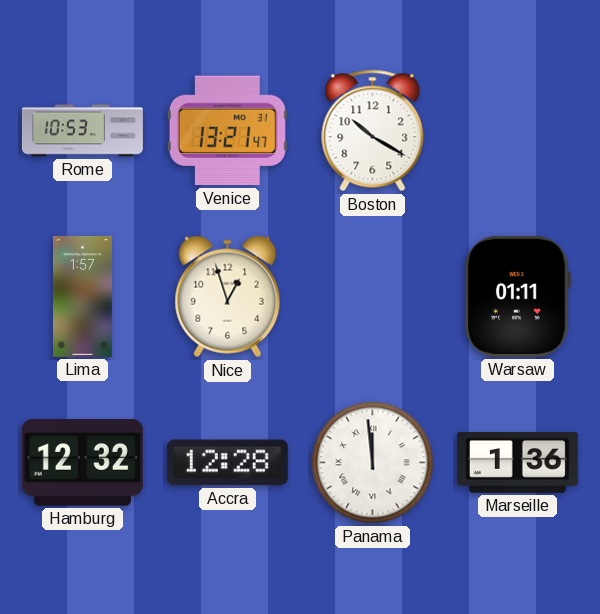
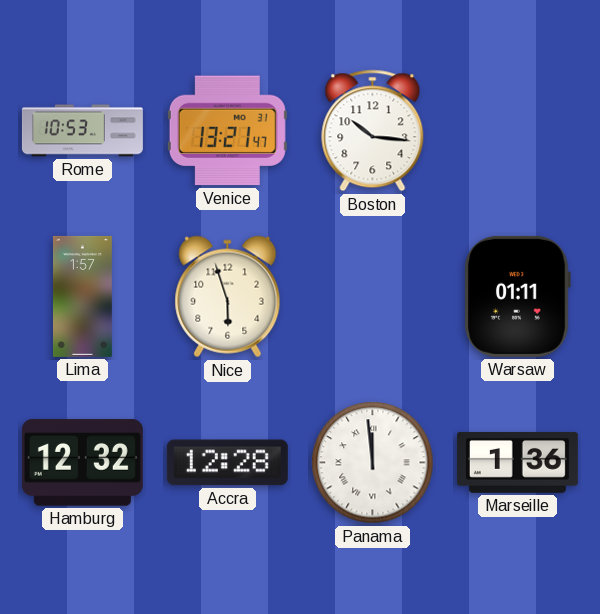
Boston: 10:20 -> 10:16 (373, 131)
Nice: 12:57 -> 5:57 (228, 297)
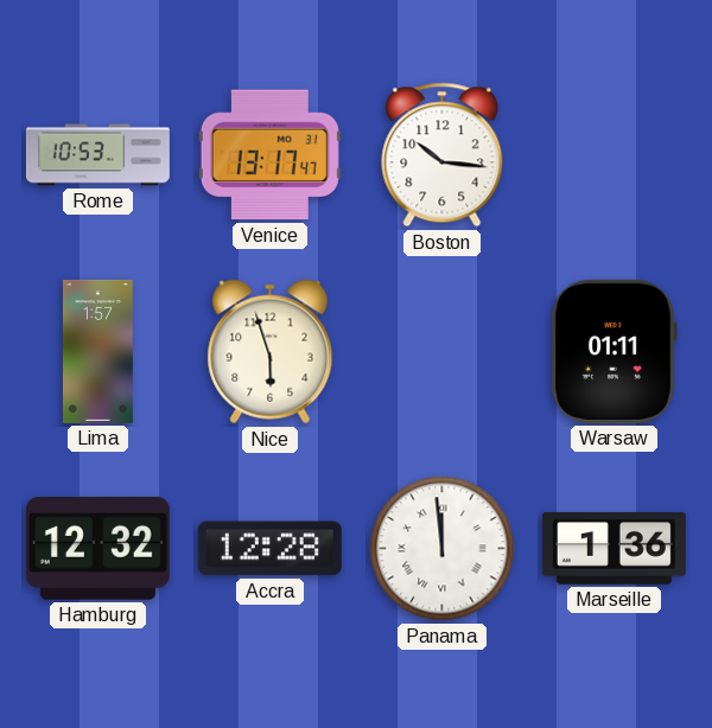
Venice: 13:21 -> 13:17 (269, 155)
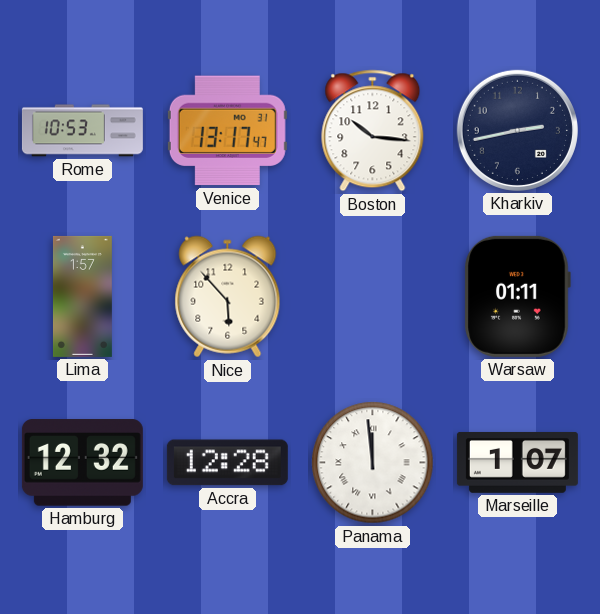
Kharkiv: none -> 2:43 (517, 130)
Nice: 5:57 -> 5:53 (228, 297)
Marseille: 1:36 -> 1:07 (517, 462)
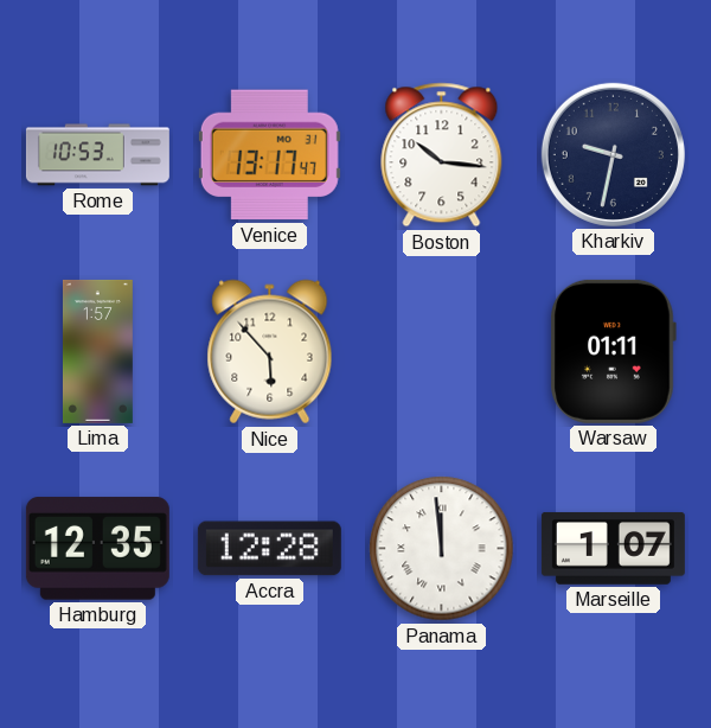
Kharkiv: 2:43 -> 9:32 (613, 154)
Hamburg: 12:32 -> 12:35 (97, 549)
